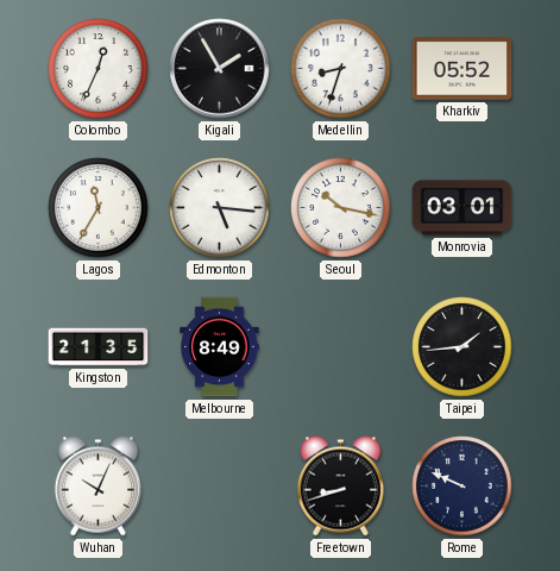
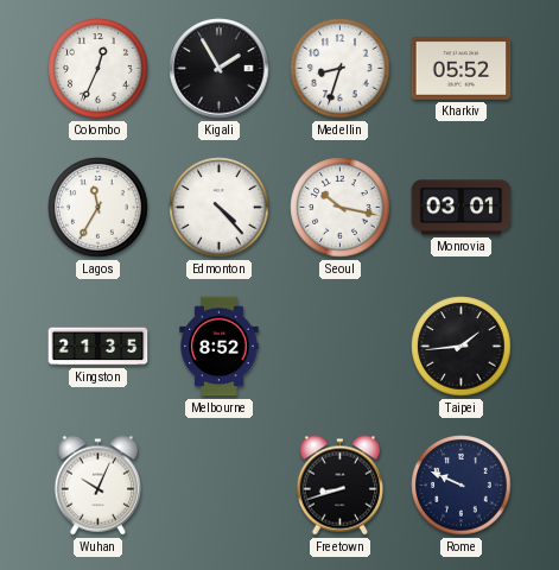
Edmonton: 5:16 -> 4:23 (220, 208)
Melbourne: 8:49 -> 8:52 (220, 347)
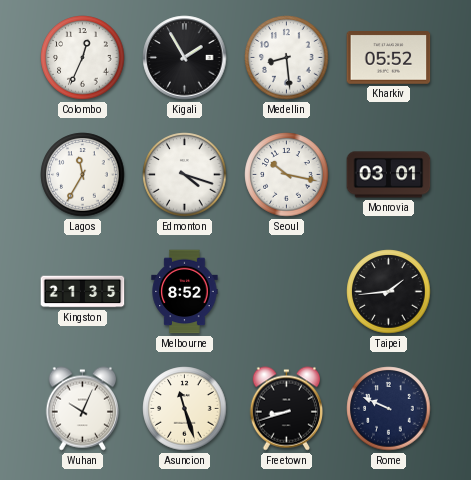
Medellin: 8:33 -> 8:29 (287, 58)
Edmonton: 4:23 -> 4:18 (185, 175)
Asuncion: none -> 11:27 (185, 409)
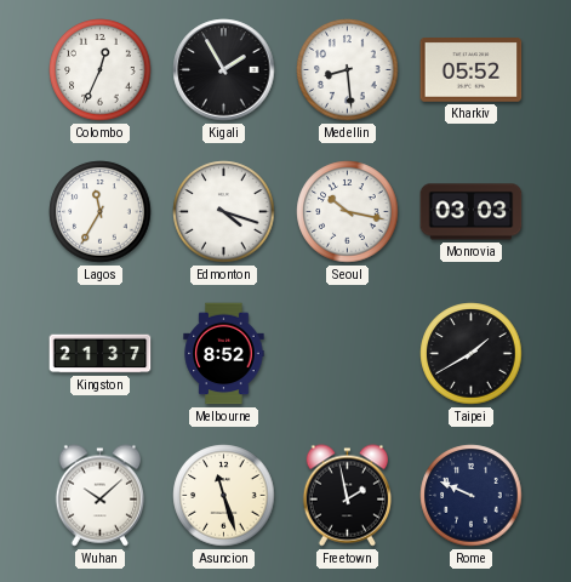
Monrovia: 03:01 -> 03:03 (472, 212)
Kingston: 21:35 -> 21:37 (101, 354)
Taipei: 1:44 -> 1:40 (472, 354)
Wuhan: 10:04 -> 10:08 (99, 496)
Freetown: 8:42 -> 1:58 (347, 496)
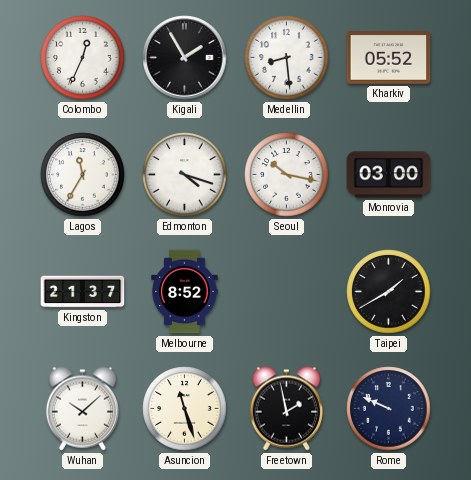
Monrovia: 03:03 -> 03:00 (389, 175)
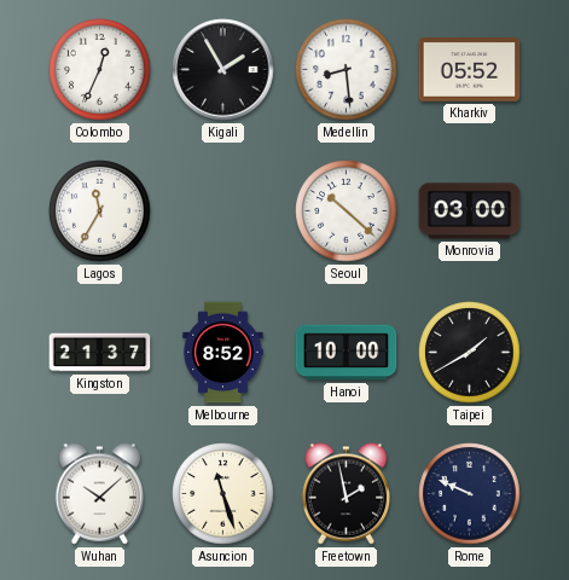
Edmonton: 4:18 -> none (185, 175)
Seoul: 10:17 -> 10:22 (347, 211)
Hanoi: none -> 10:00 (347, 353)
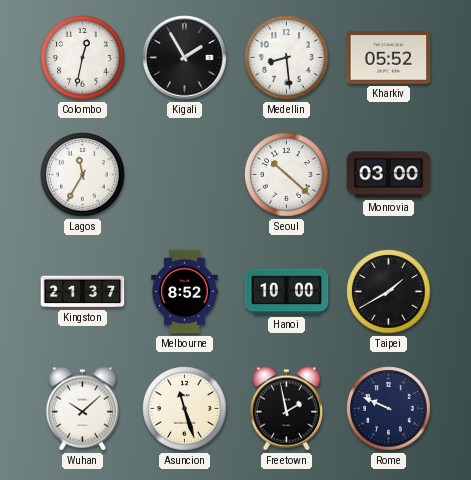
Colombo: 12:34 -> 12:32 (83, 58)
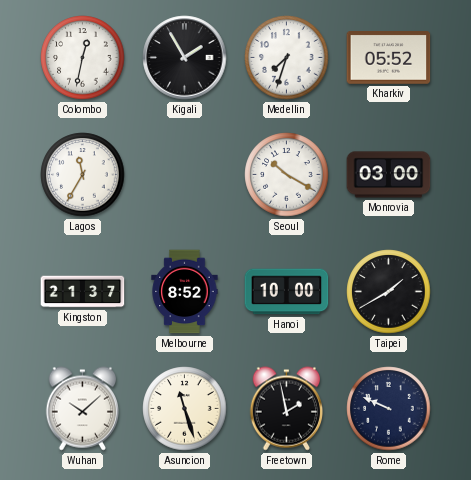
Medellin: 8:29 -> 7:33 (287, 58)
Seoul: 10:22 -> 10:20 (287, 175)
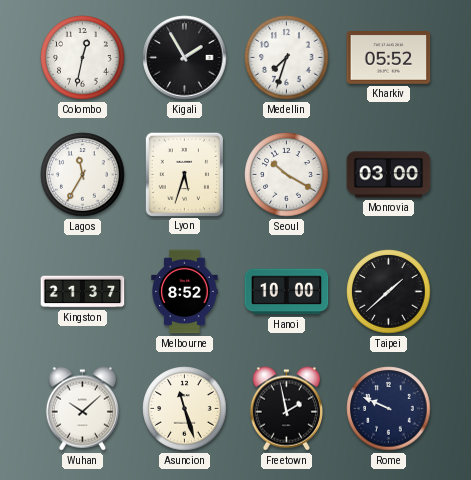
Lyon: none -> 5:33 (184, 174)
Taipei: 1:40 -> 1:38 (389, 292)
